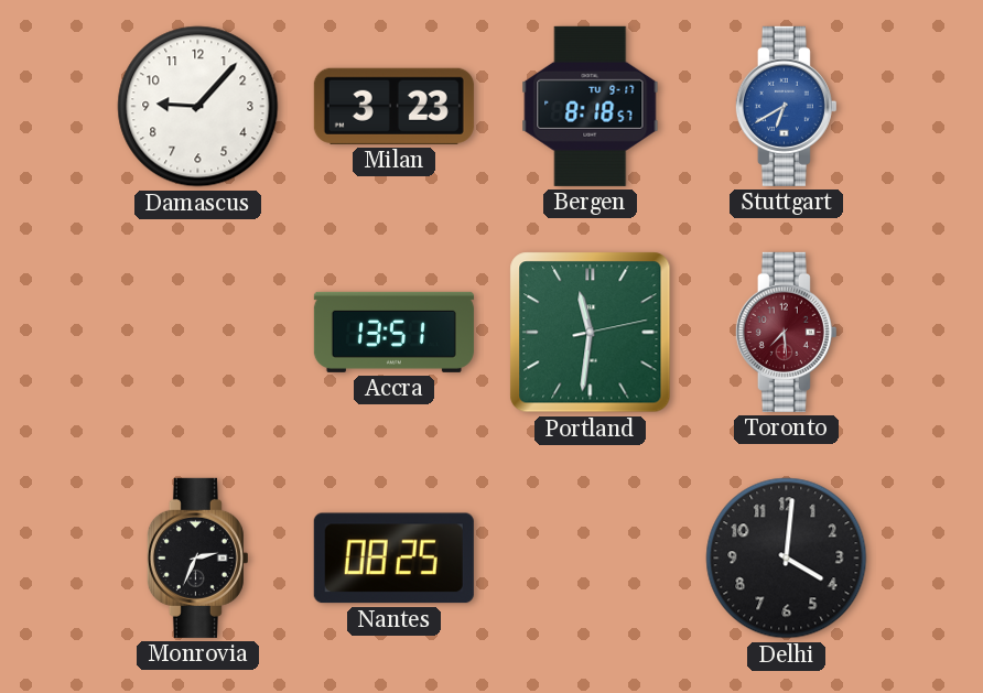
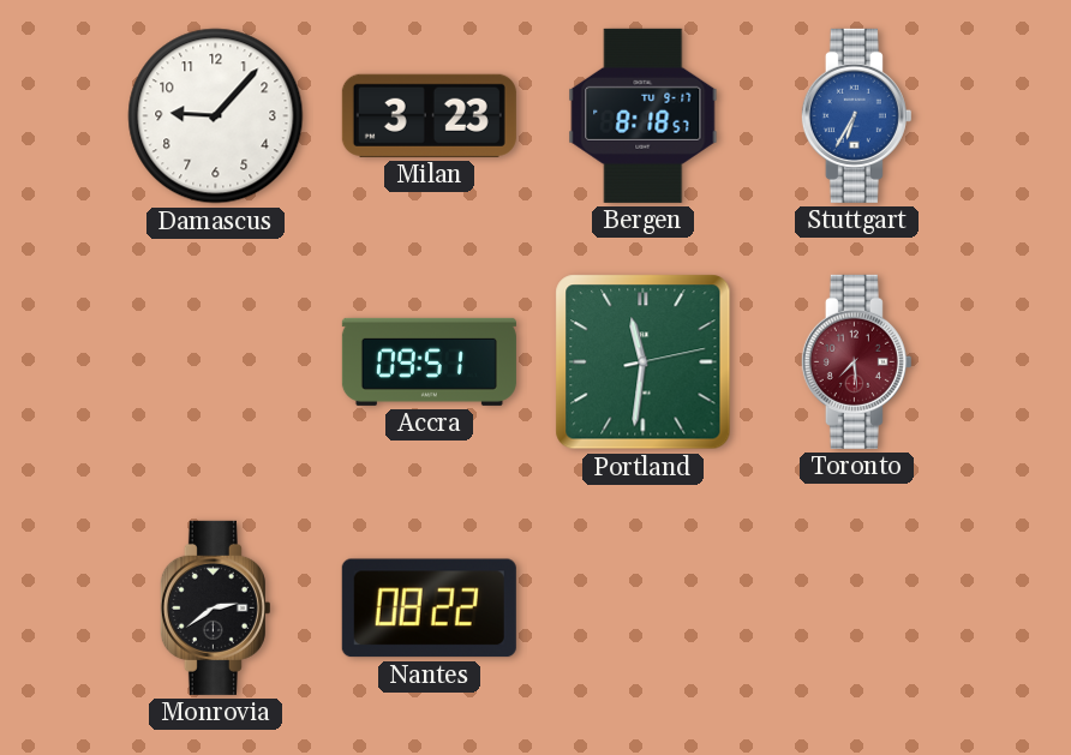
Stuttgart: 6:40 -> 6:35 (856, 115)
Accra: 13:51 -> 09:51 (429, 361)
Monrovia: 2:34 -> 2:39 (215, 607)
Nantes: 08:25 -> 08:22 (429, 609)
Delhi: 4:01 -> none (787, 559)
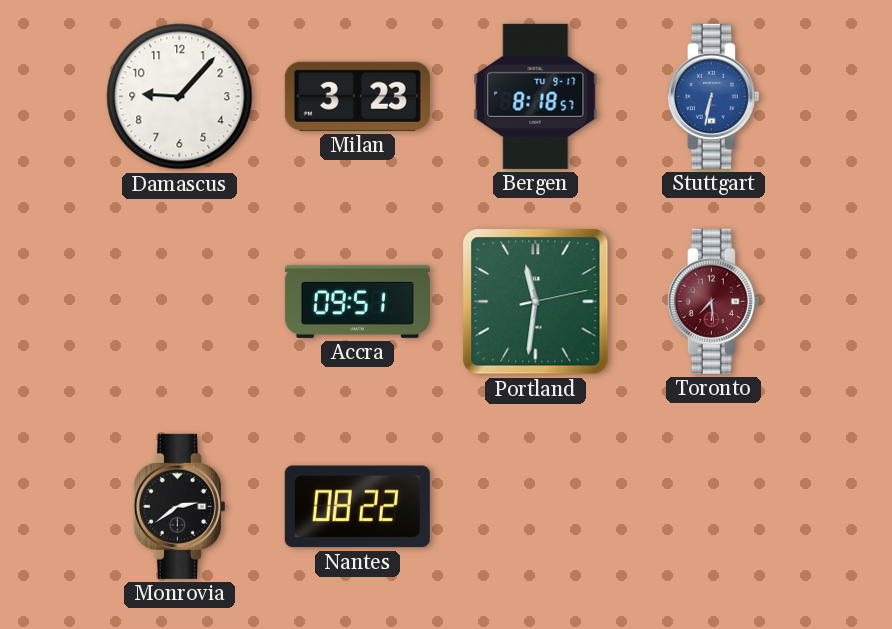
Stuttgart: 6:35 -> 6:32 (713, 96)
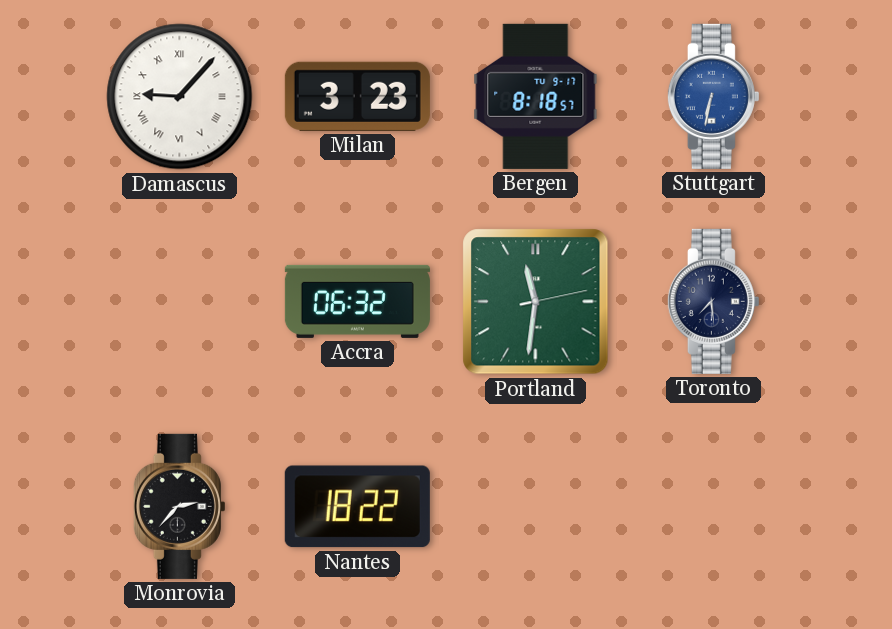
Damascus numerals: Arabic -> Roman (180, 97)
Accra: 09:51 -> 06:32 (357, 301)
Toronto dial: burgundy -> navy (713, 301)
Monrovia: 2:39 -> 2:37 (179, 506)
Nantes: 08:22 -> 18:22 (357, 507)
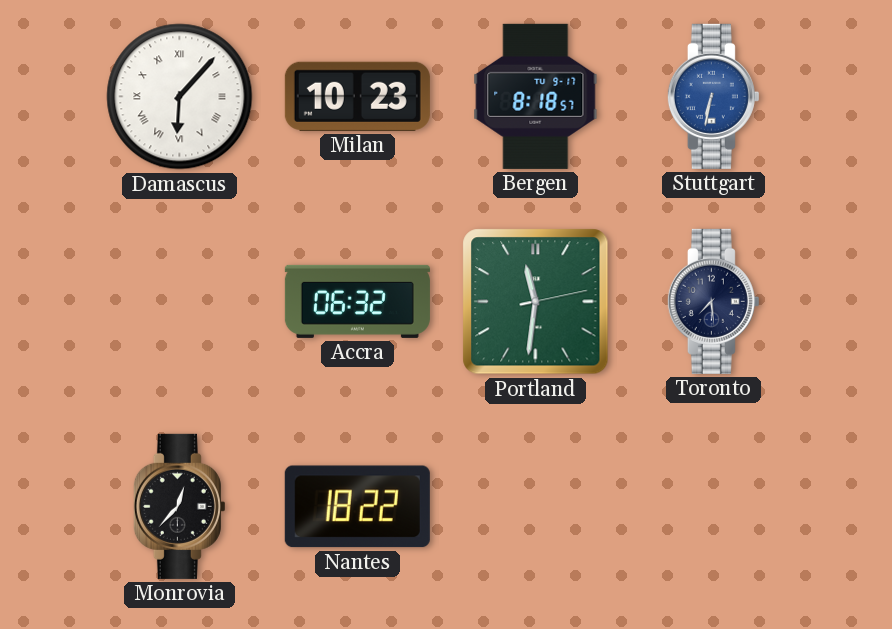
Damascus: 9:07 -> 6:07 (180, 97)
Milan: 3:23 -> 10:23 (357, 96)
Monrovia: 2:37 -> 12:37 (179, 506)
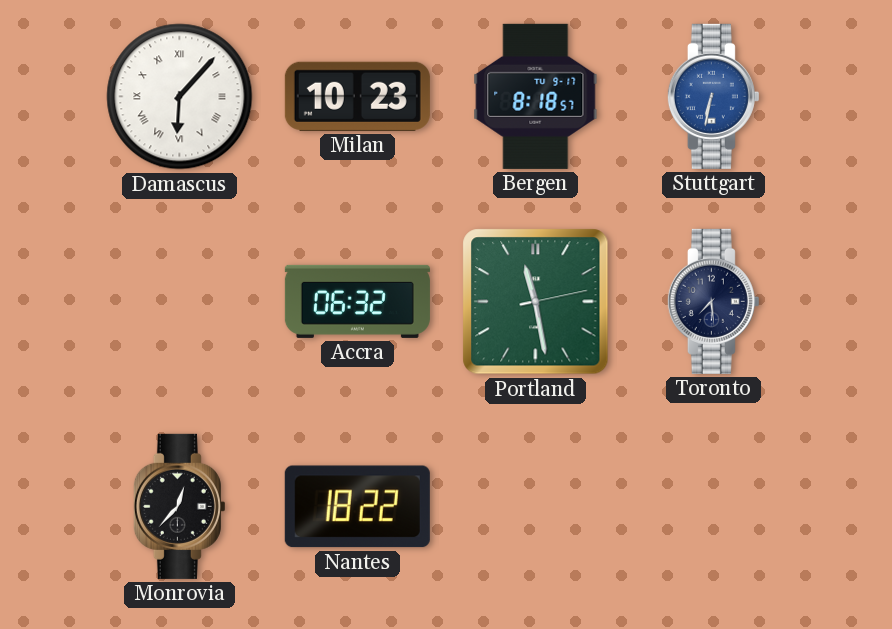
Portland: 11:31 -> 11:28 (536, 302)
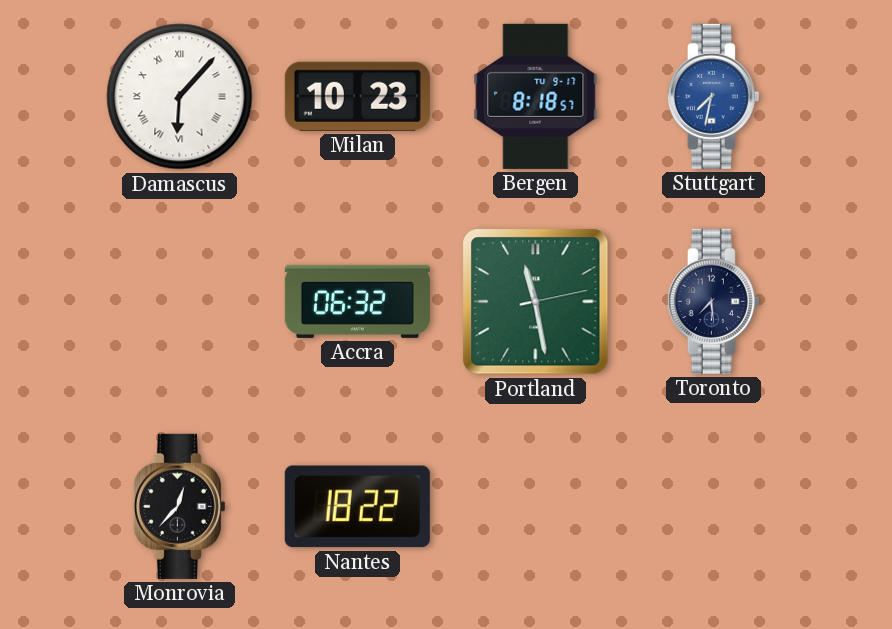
Stuttgart: 6:32 -> 7:32 (713, 96)
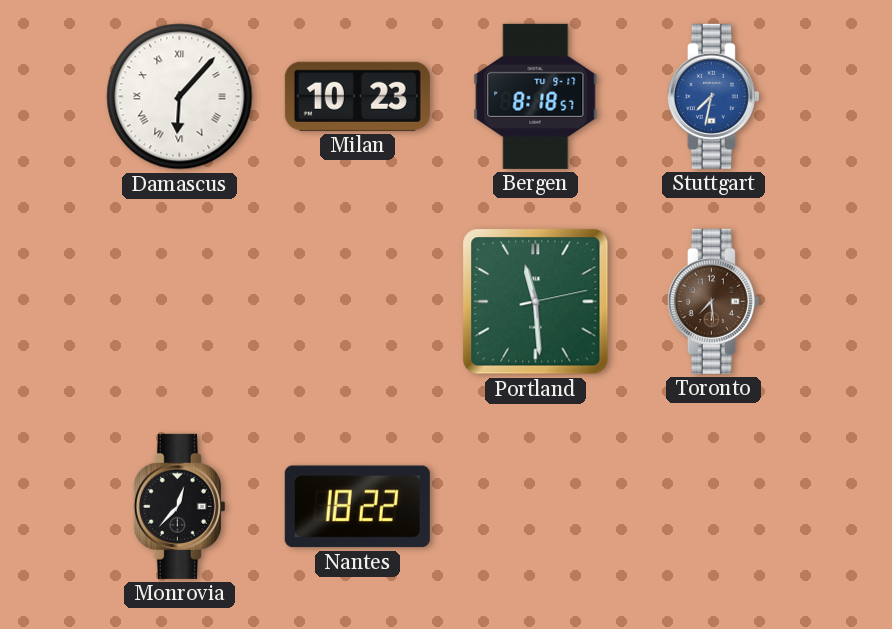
Accra: 06:32 -> none (357, 301)
Portland: 11:28 -> 11:29 (536, 302)
Toronto dial: navy -> brown (713, 301)
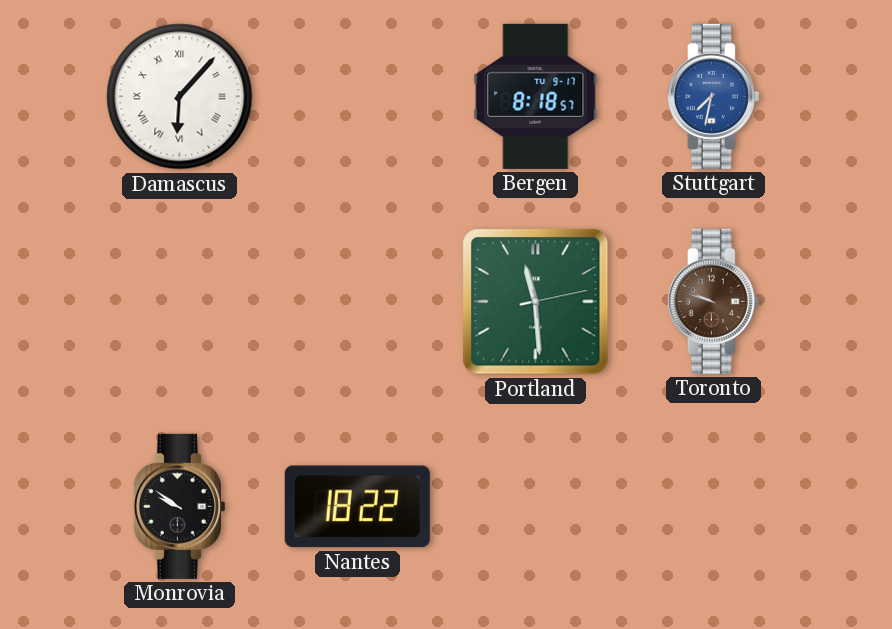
Milan: 10:23 -> none (357, 96)
Toronto: 7:29 -> 9:48 (713, 301)
Monrovia: 12:37 -> 9:51 (179, 506)
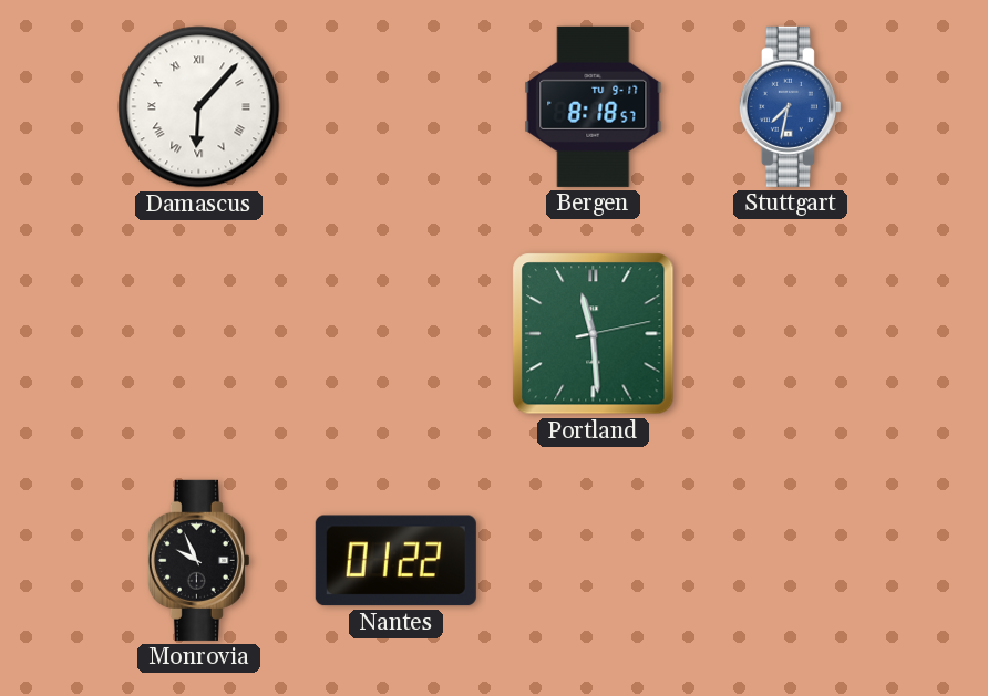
Toronto: 9:48 -> none (713, 301)
Monrovia: 9:51 -> 9:56 (198, 560)
Nantes: 18:22 -> 01:22 (395, 561)
